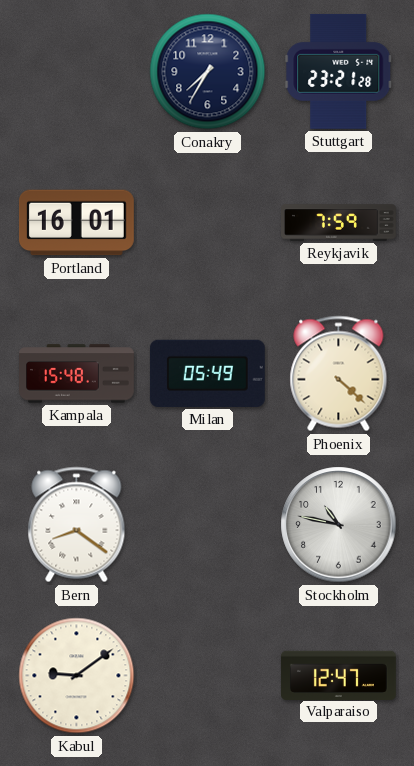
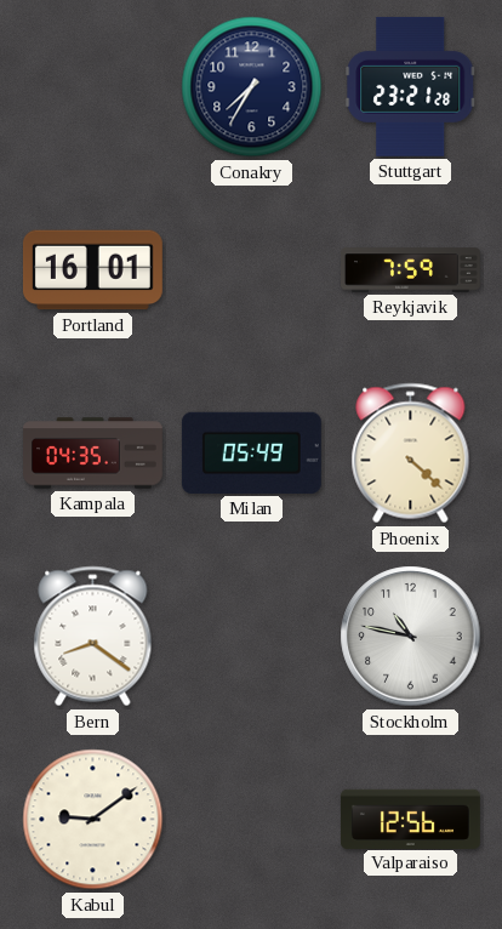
Kampala: 15:48 -> 04:35 (93, 454)
Valparaiso: 12:47 -> 12:56 (410, 819)
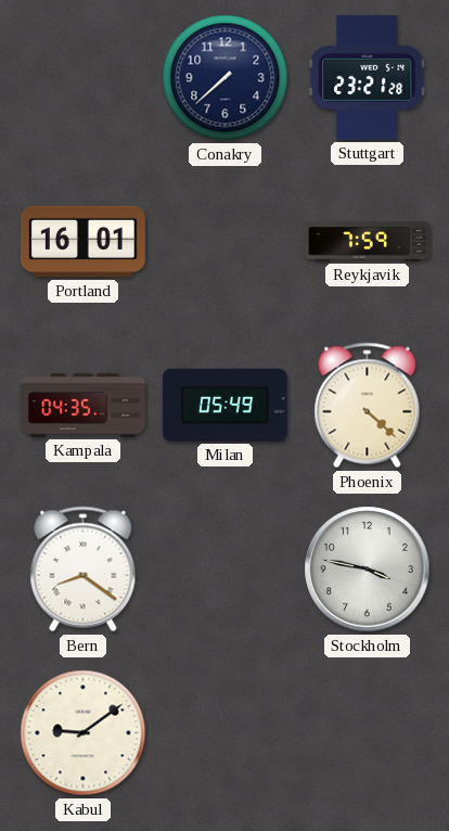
Conakry: 7:35 -> 7:38 (226, 78)
Stockholm: 10:47 -> 3:47 (368, 570)
Valparaiso: 12:56 -> none (410, 819)
